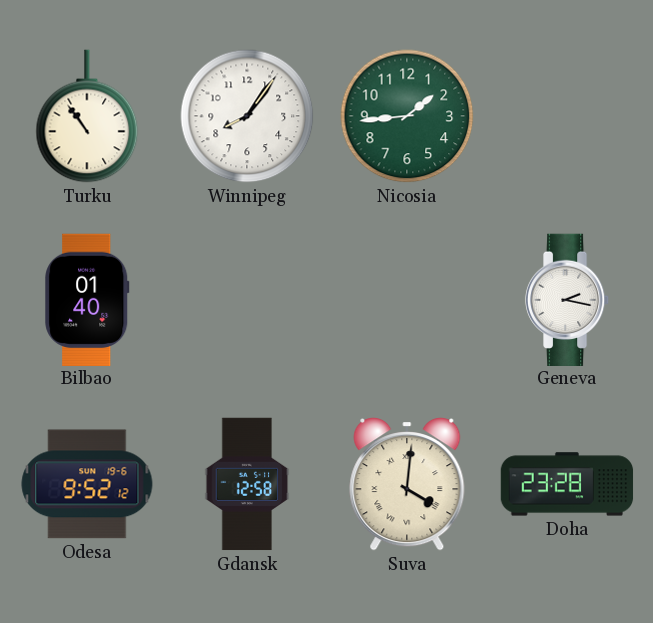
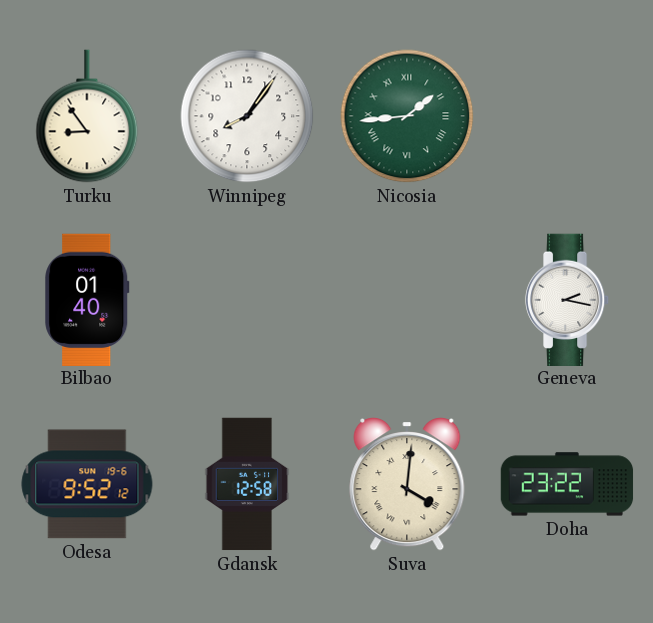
Turku: 10:54 -> 8:54 (87, 116)
Nicosia numerals: Arabic -> Roman (407, 116)
Doha: 23:28 -> 23:22 (567, 484)
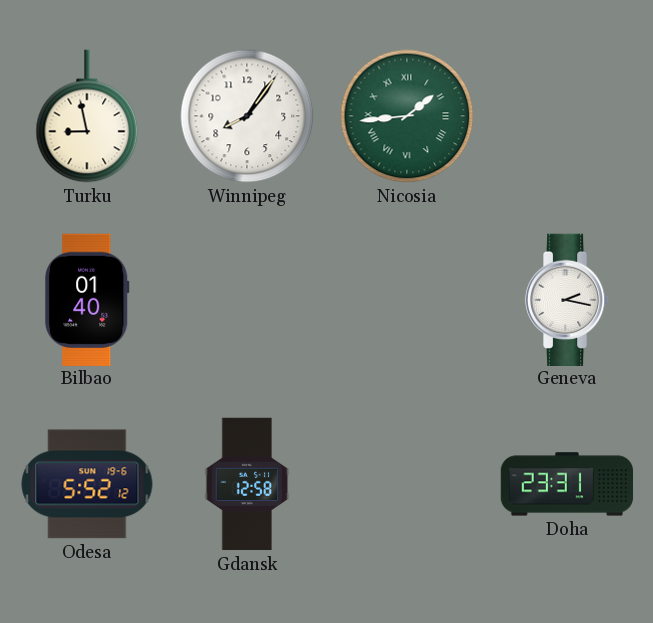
Turku: 8:54 -> 8:58 (87, 116)
Odesa: 9:52 -> 5:52 (87, 484)
Suva: 4:01 -> none (407, 485)
Doha: 23:22 -> 23:31 (567, 484)
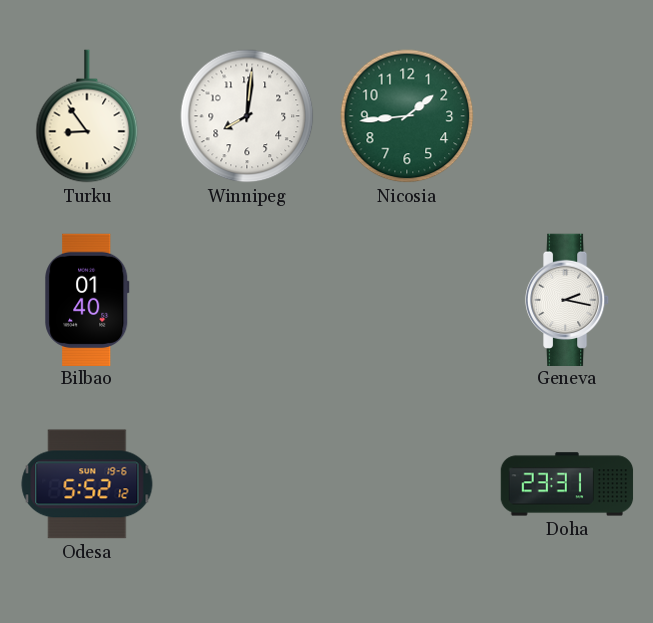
Turku: 8:58 -> 8:54 (87, 116)
Winnipeg: 8:06 -> 8:01 (247, 116)
Nicosia numerals: Roman -> Arabic (407, 116)
Gdansk: 12:58 -> none (247, 484)
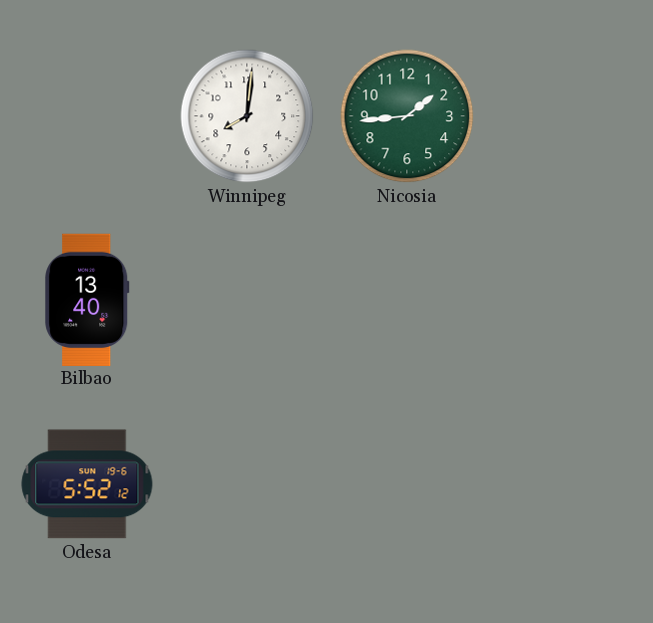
Turku: 8:54 -> none (87, 116)
Bilbao: 01:40 -> 13:40 (87, 299)
Geneva: 2:17 -> none (567, 299)
Doha: 23:31 -> none (567, 484)
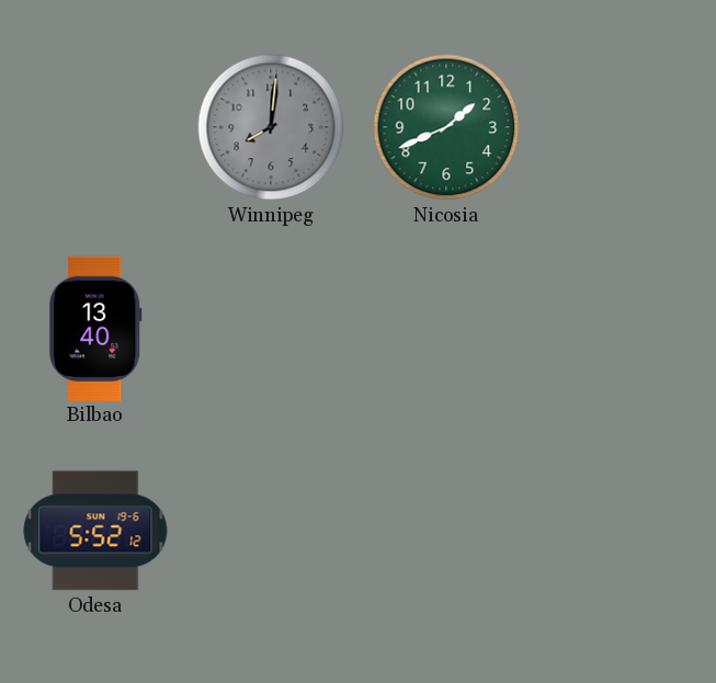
Winnipeg dial: white -> grey (271, 127)
Nicosia: 1:44 -> 1:41 (446, 127)
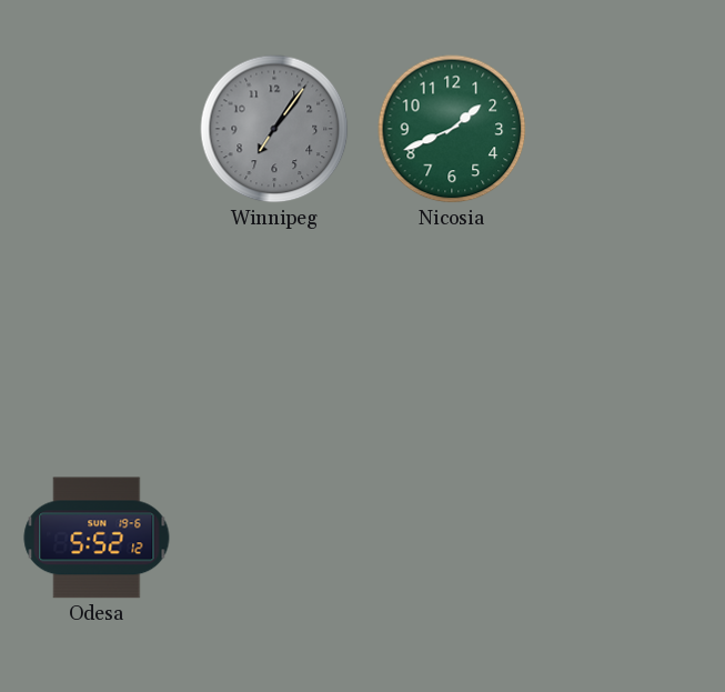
Winnipeg: 8:01 -> 7:06 (274, 129)
Bilbao: 13:40 -> none (95, 328)
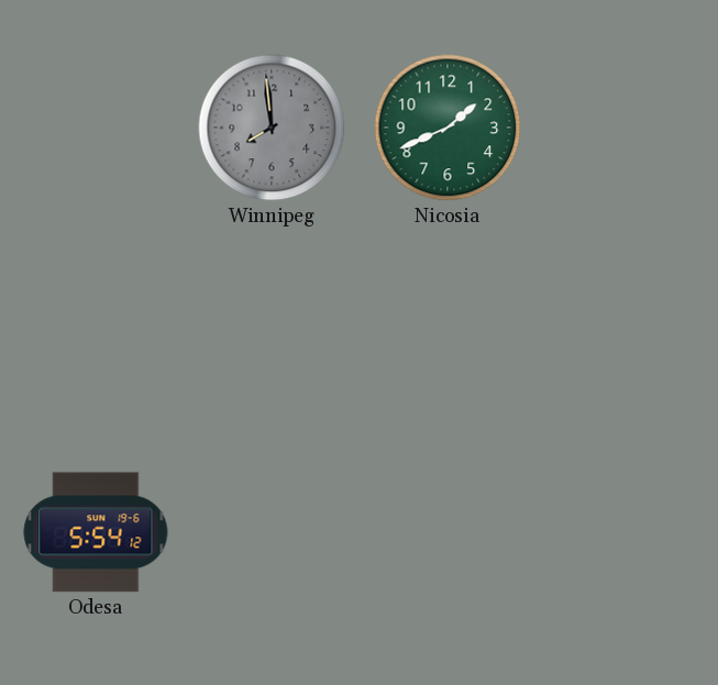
Winnipeg: 7:06 -> 7:59 (272, 128)
Odesa: 5:52 -> 5:54 (96, 532)
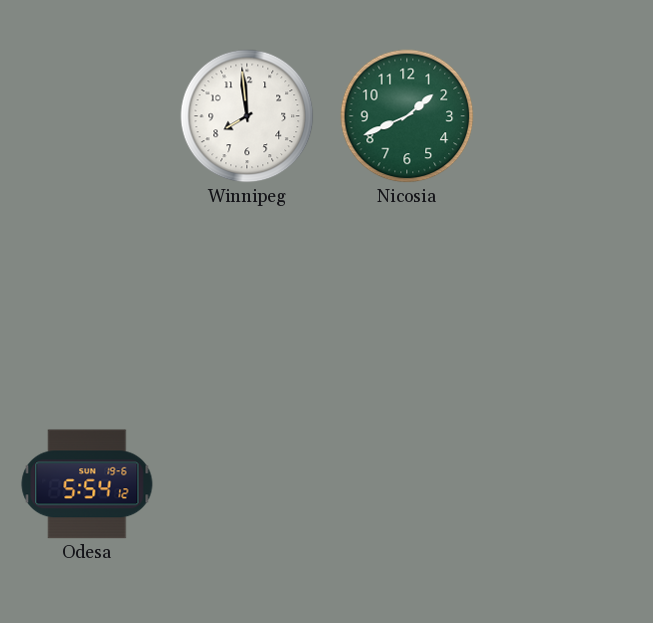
Winnipeg dial: grey -> white (247, 116)
